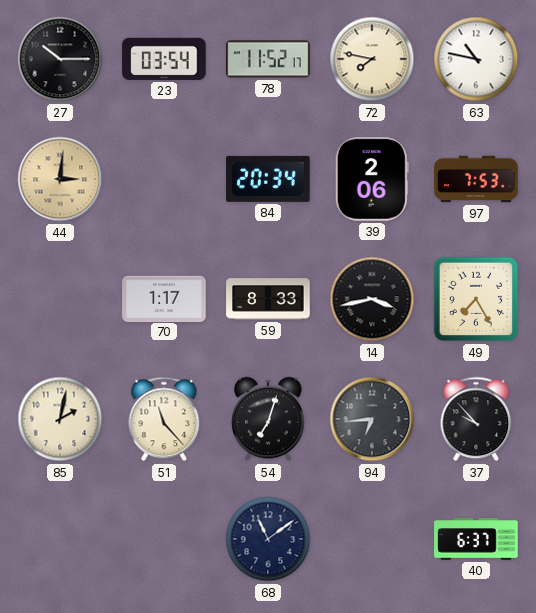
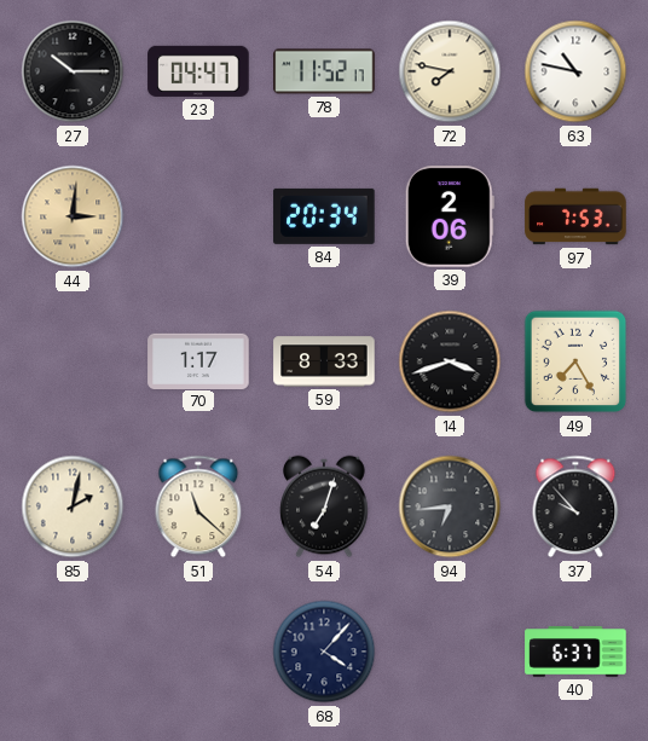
23: 03:54 -> 04:47 (198, 71)
14: 3:43 -> 3:42 (450, 361)
51: 11:23 -> 11:22 (198, 506)
68: 11:09 -> 4:07 (324, 652)
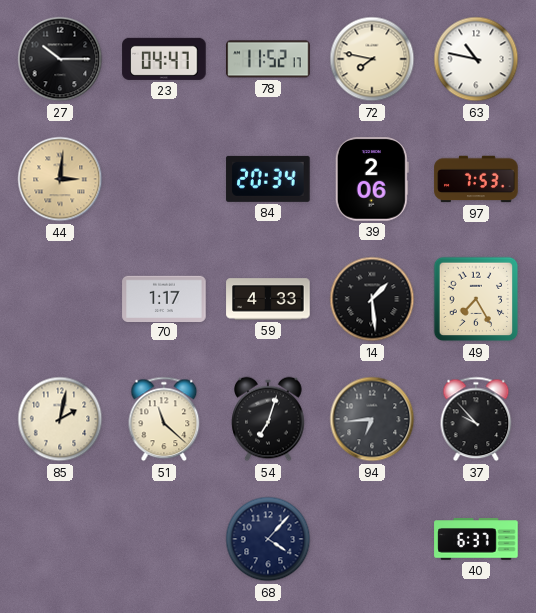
59: 8:33 -> 4:33 (268, 299)
14: 3:42 -> 1:29 (372, 299)
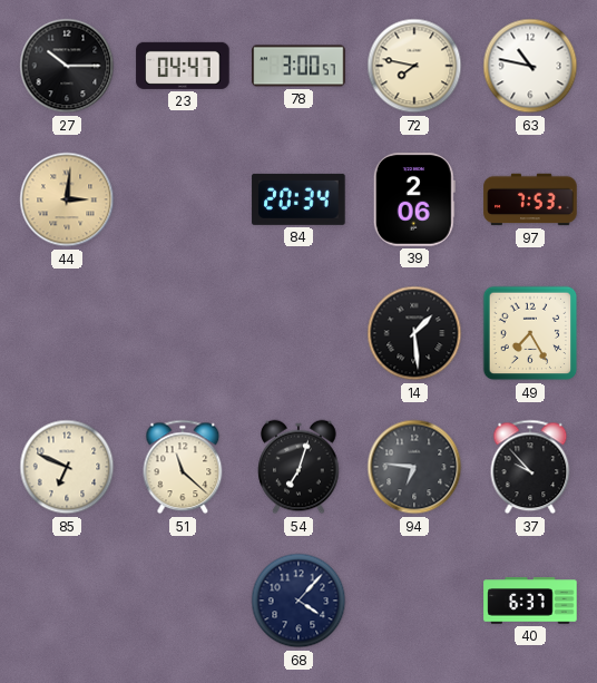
78: 11:52 -> 3:00 (298, 66)
70: 1:17 -> none (164, 298)
59: 4:33 -> none (268, 299)
85: 2:02 -> 6:49 (67, 467)
94: 6:44 -> 6:46 (414, 467)
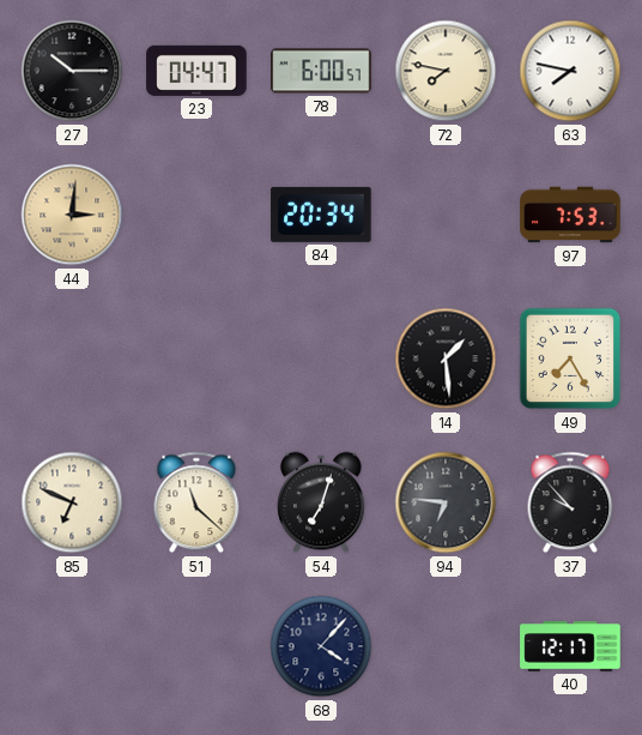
78: 3:00 -> 6:00 (321, 71)
63: 10:47 -> 7:47 (570, 71)
39: 2:06 -> none (414, 199)
40: 6:37 -> 12:17 (570, 646)
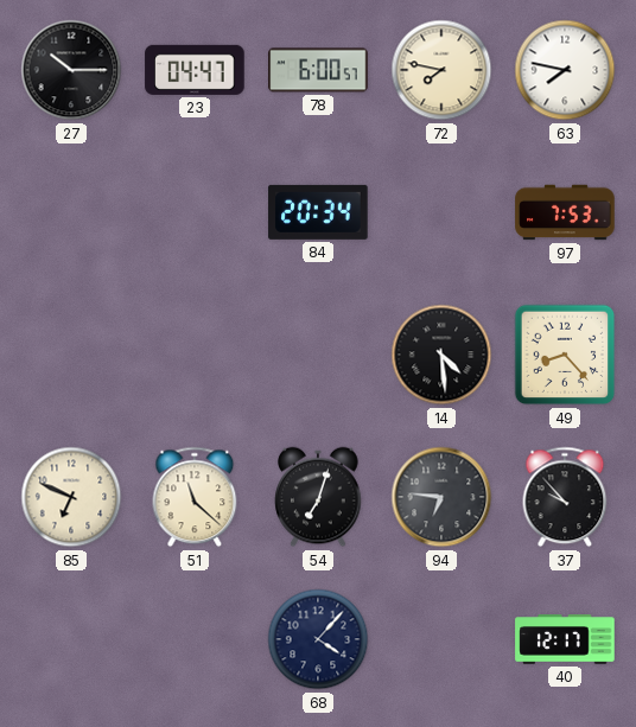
44: 3:01 -> none (72, 215)
14: 1:29 -> 4:29 (441, 355)
49: 7:25 -> 8:23 (565, 355)
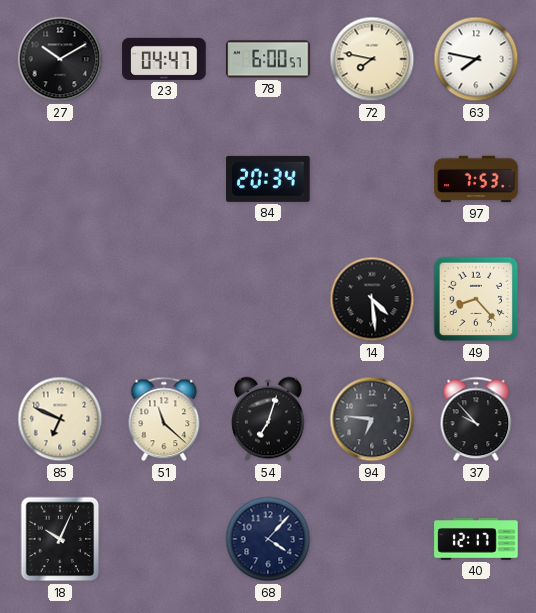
27: 10:15 -> 10:10 (60, 59)
18: none -> 10:04 (60, 539)
